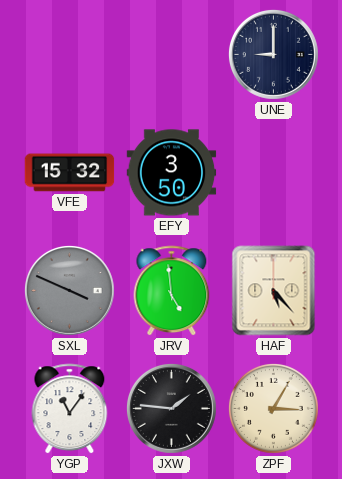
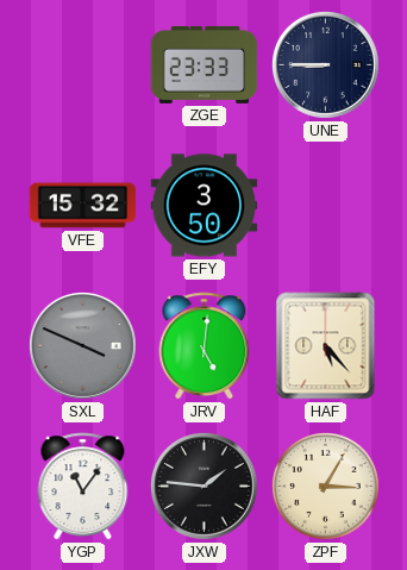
ZGE: none -> 23:33 (205, 64)
UNE: 9:00 -> 8:45 (325, 64)
JRV: 4:59 -> 5:01 (205, 346)
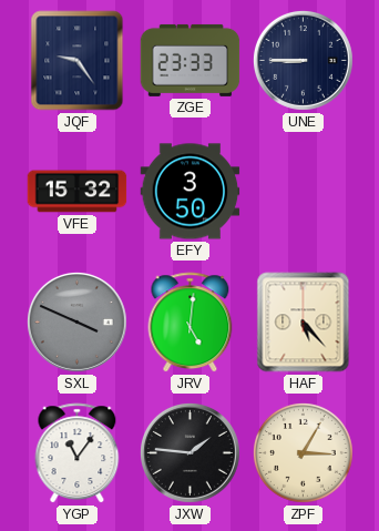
JQF: none -> 9:24 (78, 61)
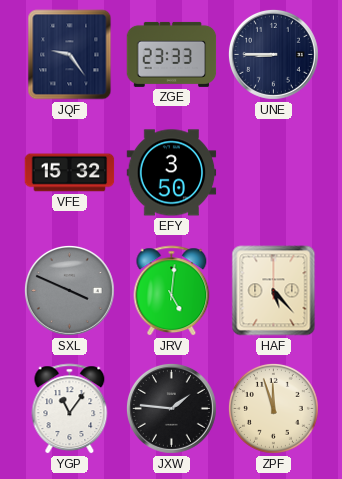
ZPF: 3:05 -> 11:57 (273, 408)
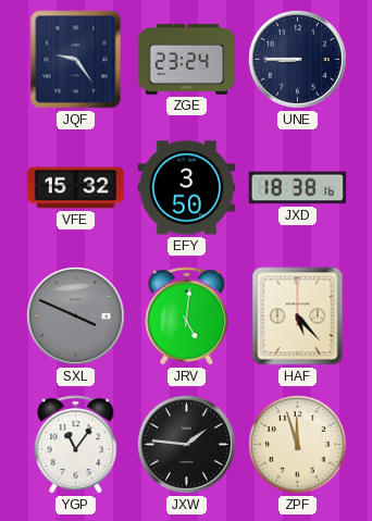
ZGE: 23:33 -> 23:24 (187, 59)
JXD: none -> 18:38 (298, 188)
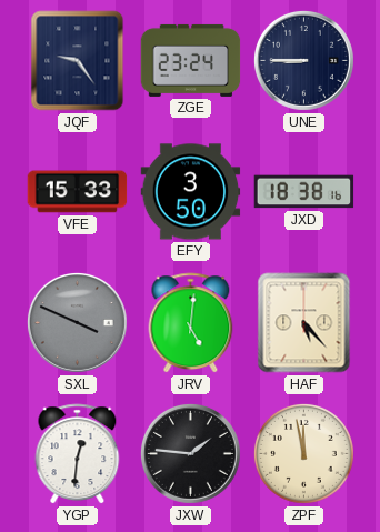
VFE: 15:32 -> 15:33 (78, 192)
YGP: 11:06 -> 12:31 (78, 454)
ZPF: 11:57 -> 11:58 (303, 453)
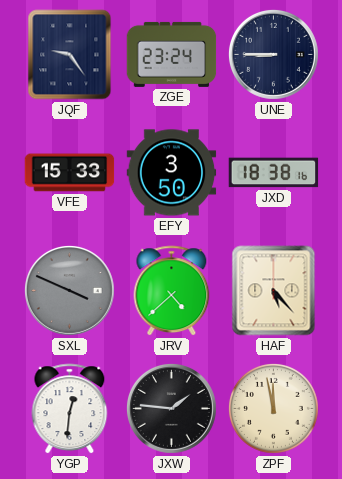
JRV: 5:01 -> 4:38 (172, 291)
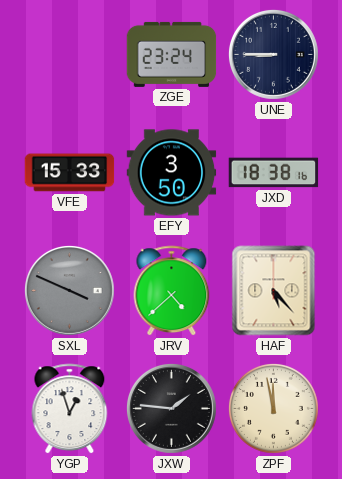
JQF: 9:24 -> none (70, 55)
YGP: 12:31 -> 12:57 (70, 409)
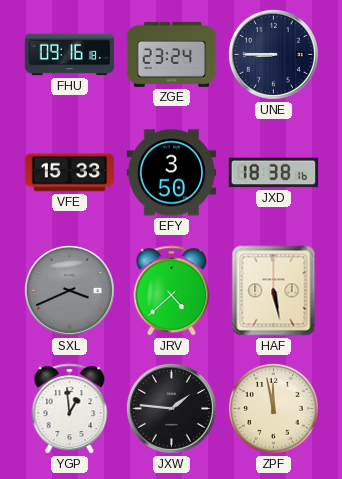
FHU: none -> 09:16 (70, 55)
SXL: 3:49 -> 3:41 (69, 290)
HAF: 5:23 -> 5:28 (274, 291)
YGP: 12:57 -> 12:59 (70, 409)
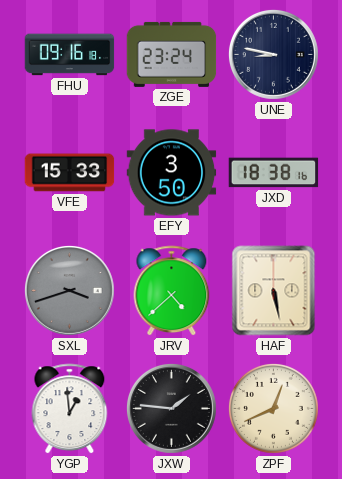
UNE: 8:45 -> 8:47 (273, 54)
SXL: 3:41 -> 3:42 (69, 290)
ZPF: 11:58 -> 12:41 (273, 408)
